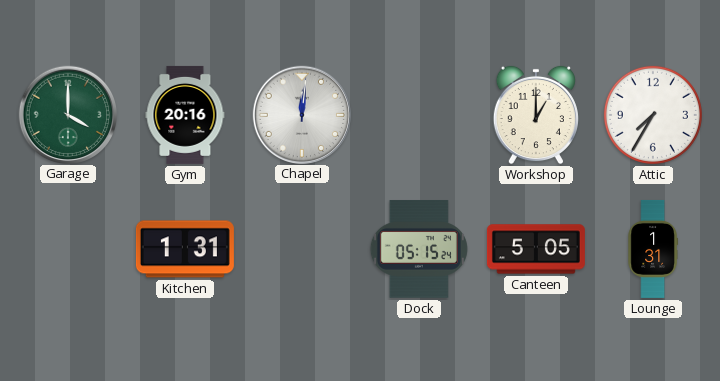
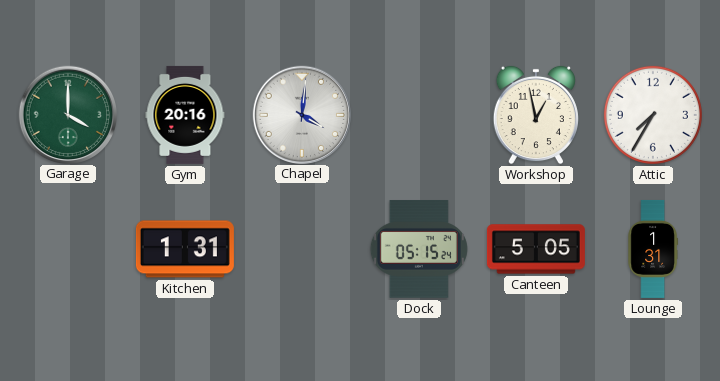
Chapel: 12:01 -> 4:01 (301, 114)
Workshop: 1:00 -> 12:58 (536, 115)
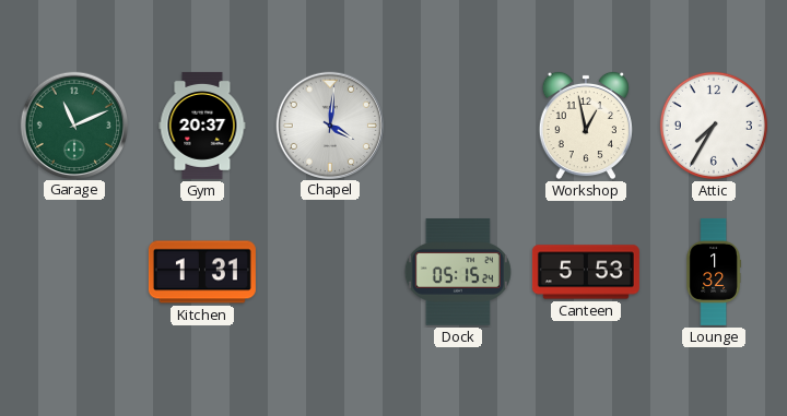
Garage: 4:00 -> 11:11 (73, 124)
Gym: 20:16 -> 20:37 (202, 126)
Canteen: 5:05 -> 5:53 (586, 272)
Lounge: 1:31 -> 1:32 (714, 272)
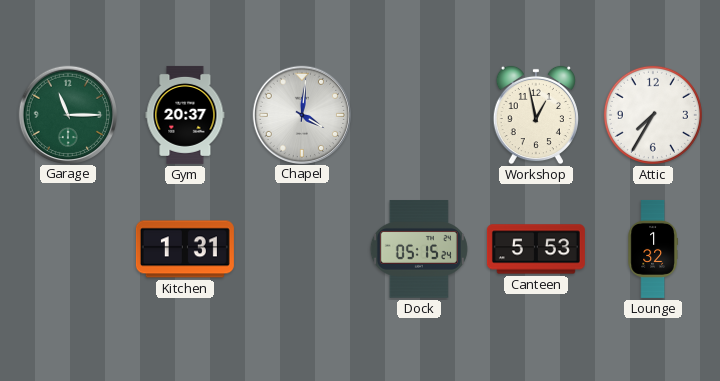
Garage: 11:11 -> 11:15 (67, 114)
